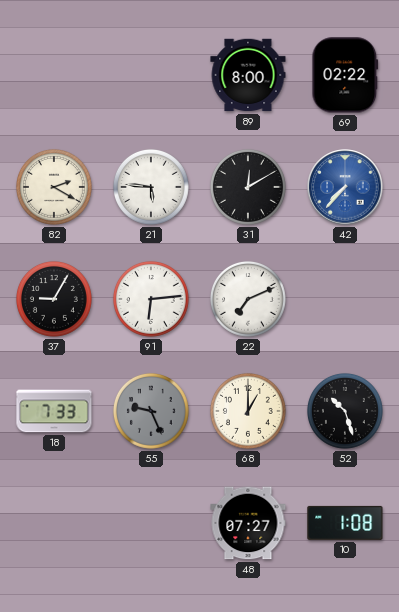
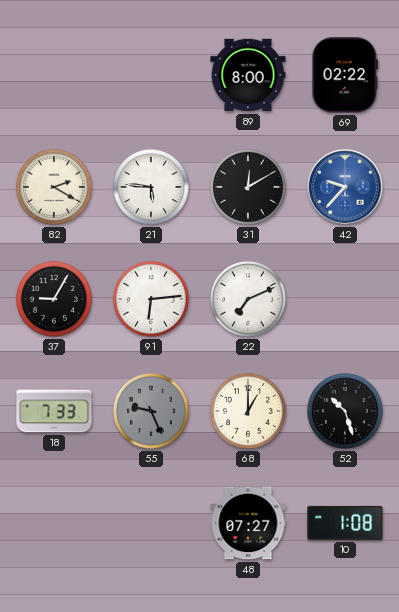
42: 7:37 -> 9:37 (345, 187)
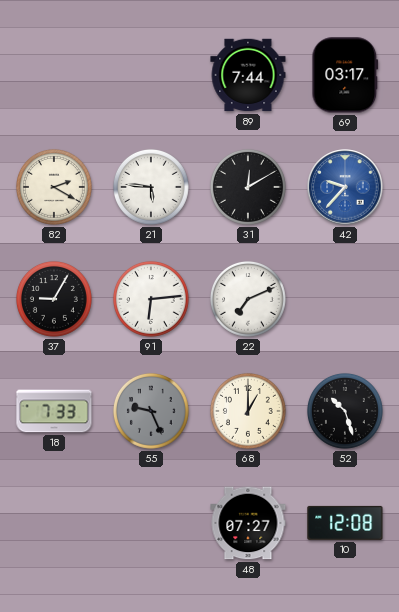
89: 8:00 -> 7:44 (248, 75)
69: 02:22 -> 03:17 (345, 75)
10: 1:08 -> 12:08 (345, 523)
